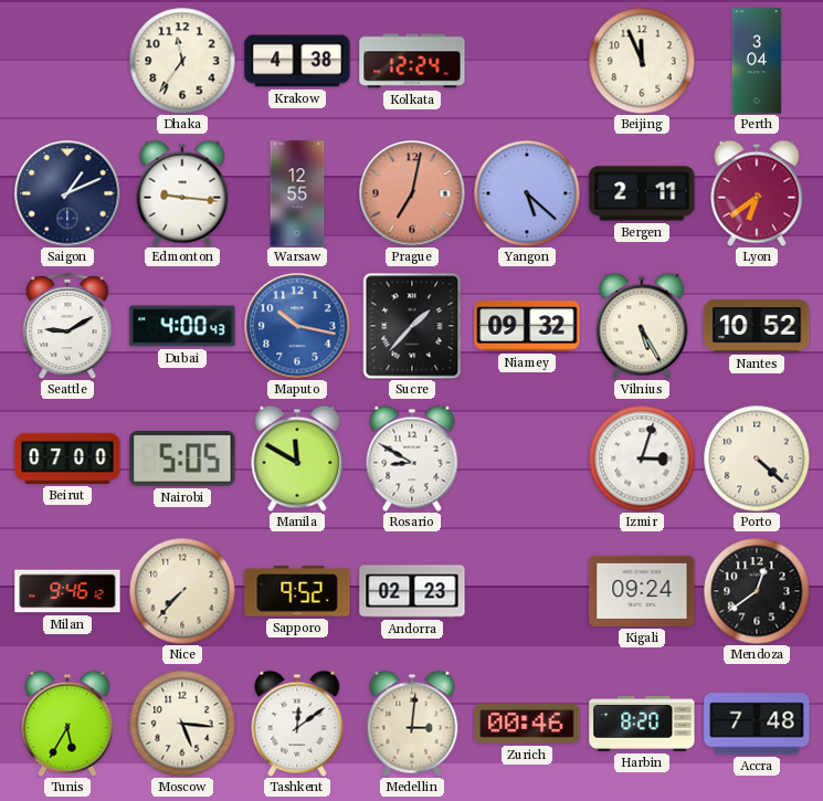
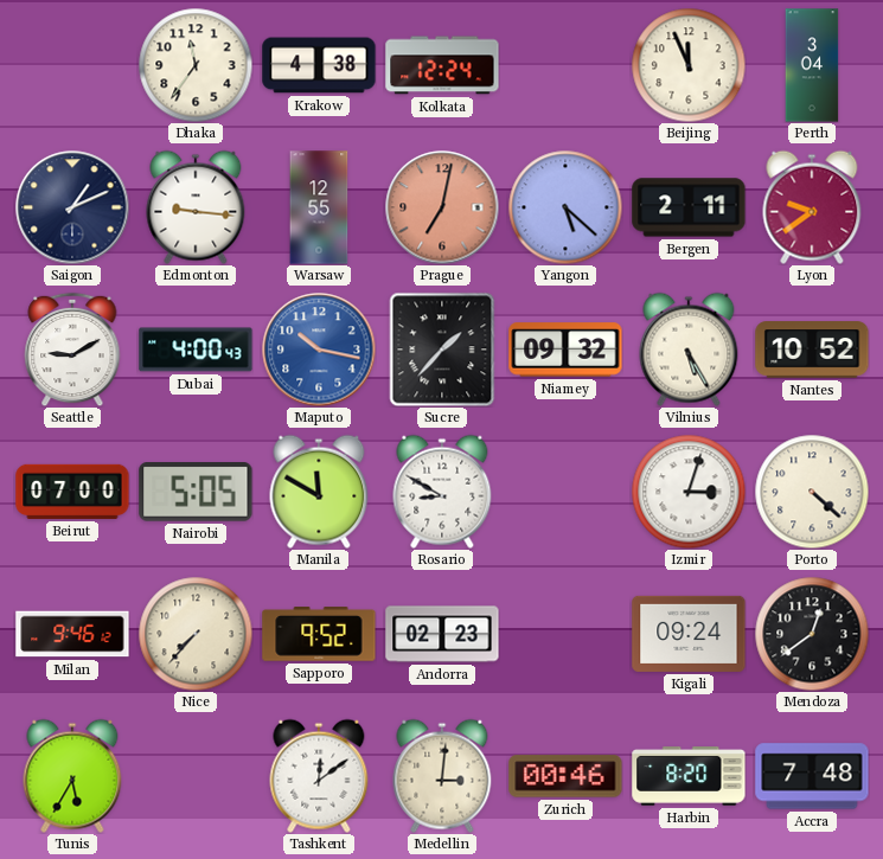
Lyon: 6:39 -> 9:39 (812, 207)
Moscow: 5:16 -> none (182, 724)
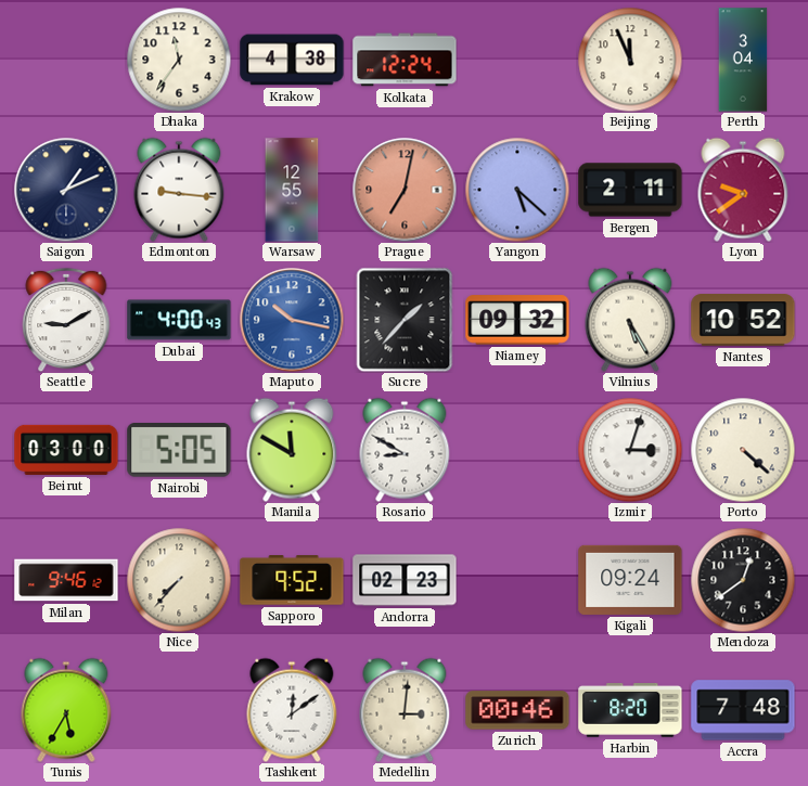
Beirut: 07:00 -> 03:00 (66, 450)
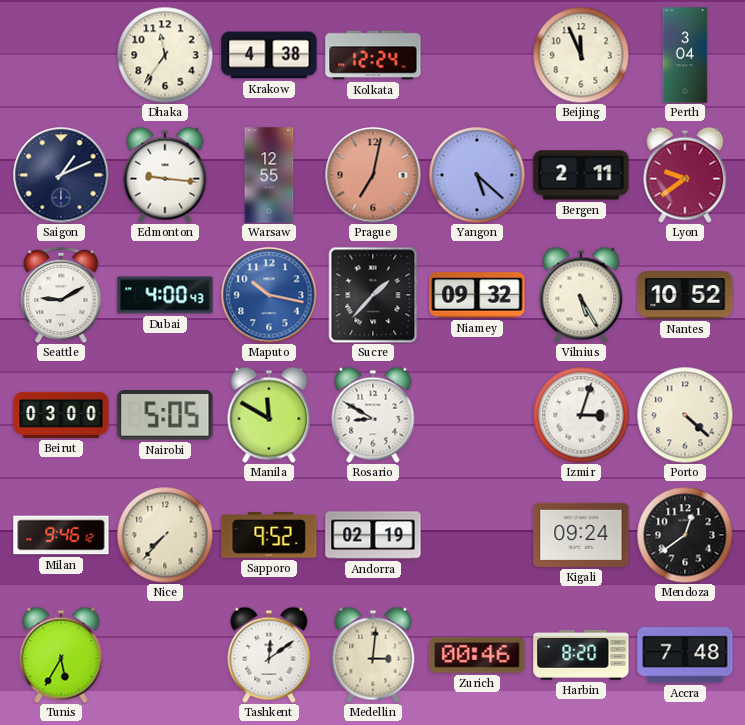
Andorra: 02:23 -> 02:19 (373, 535)
